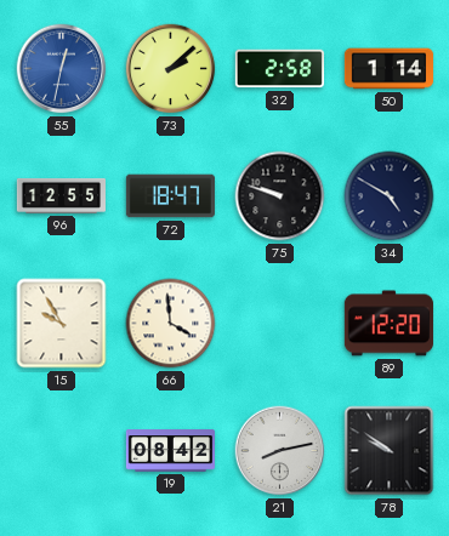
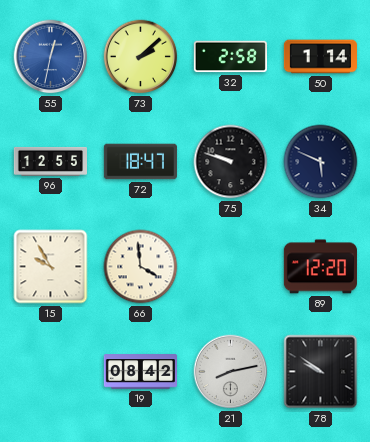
34: 4:50 -> 5:49 (321, 162)
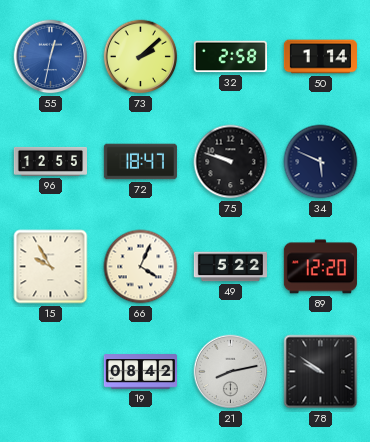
66: 3:59 -> 4:04 (141, 267)
49: none -> 5:22 (230, 267)
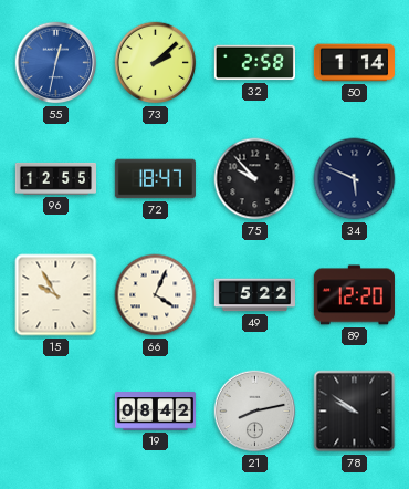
75: 9:48 -> 9:53 (255, 179)
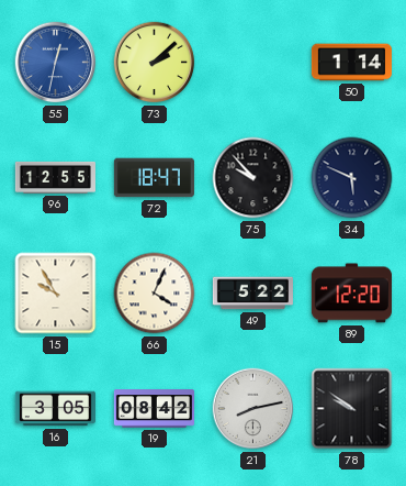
32: 2:58 -> none (254, 63)
16: none -> 3:05 (55, 409)
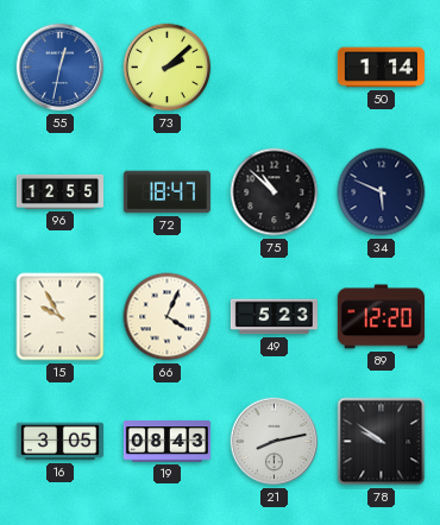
75: 9:53 -> 10:52 (275, 192)
49: 5:22 -> 5:23 (274, 317)
19: 08:42 -> 08:43 (166, 442)
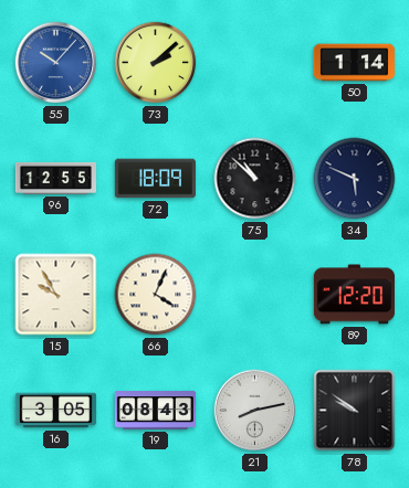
55: 12:32 -> 10:07 (56, 63)
72: 18:47 -> 18:09 (155, 179)
49: 5:23 -> none (274, 317)
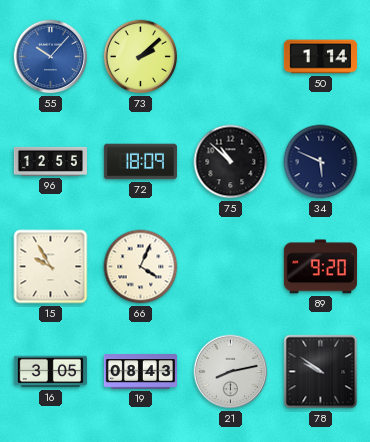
89: 12:20 -> 9:20 (320, 267)
